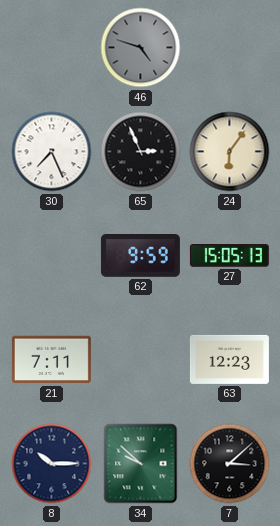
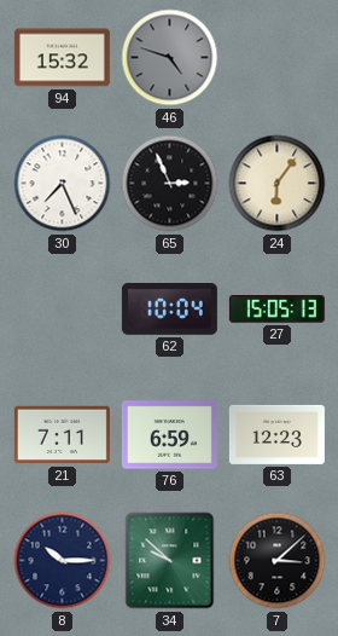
94: none -> 15:32 (62, 58)
62: 9:59 -> 10:04 (169, 310)
76: none -> 6:59 (169, 435)
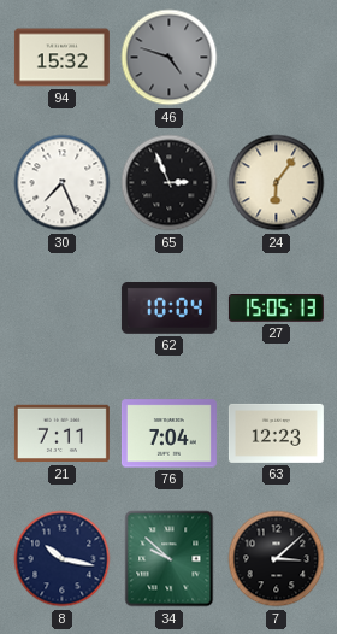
76: 6:59 -> 7:04 (168, 434)
8: 10:15 -> 10:17 (63, 559)
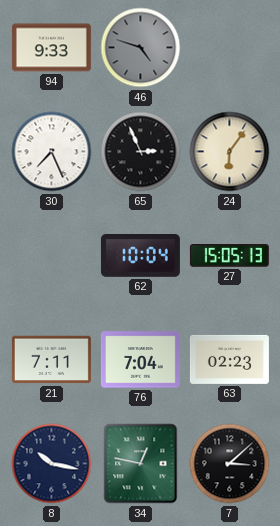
94: 15:32 -> 9:33 (51, 48)
63: 12:23 -> 02:23 (229, 359)
34: 9:52 -> 12:47 (141, 464)
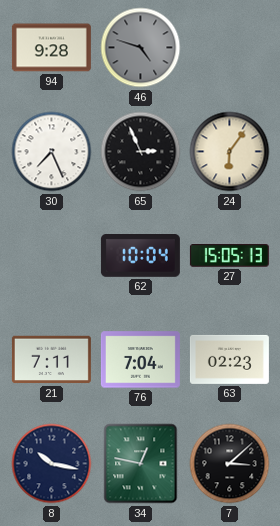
94: 9:33 -> 9:28 (51, 48)
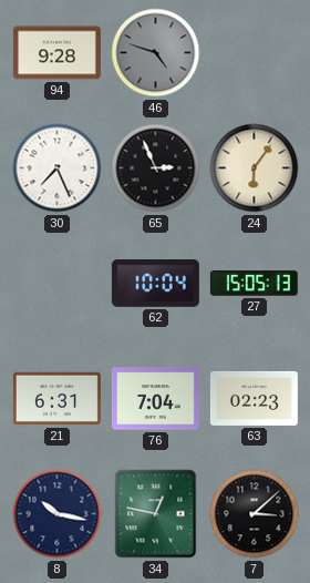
21: 7:11 -> 6:31 (56, 399)
